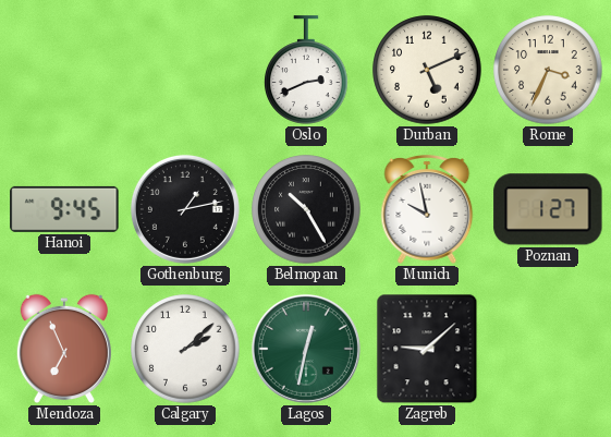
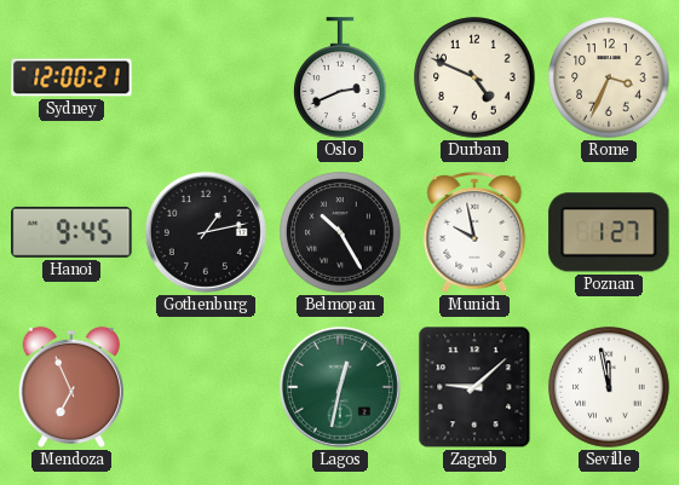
Sydney: none -> 12:00 (71, 77)
Durban: 5:11 -> 4:49 (474, 77)
Calgary: 2:08 -> none (185, 349)
Seville: none -> 11:58 (609, 387)
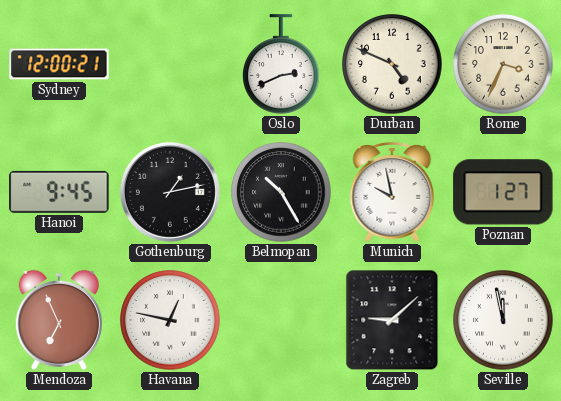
Havana: none -> 12:47 (170, 320)
Lagos: 12:32 -> none (340, 387)
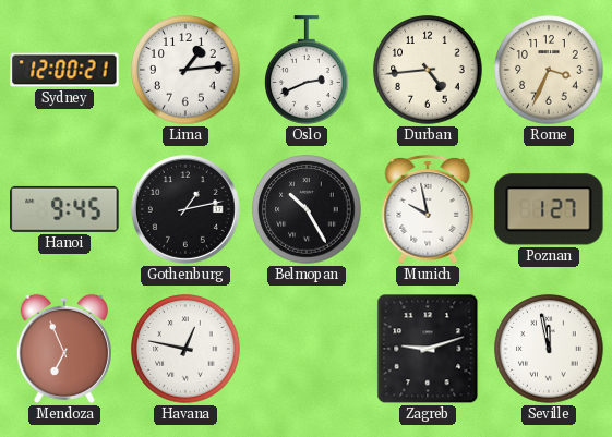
Lima: none -> 1:14 (185, 70)
Durban: 4:49 -> 4:44 (428, 70)
Zagreb: 9:08 -> 9:12 (428, 349)
